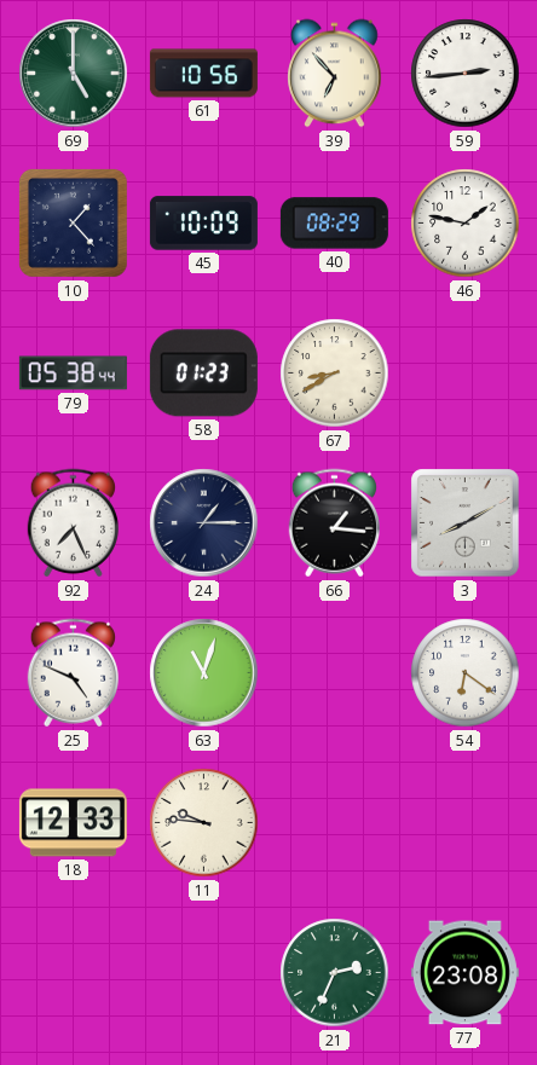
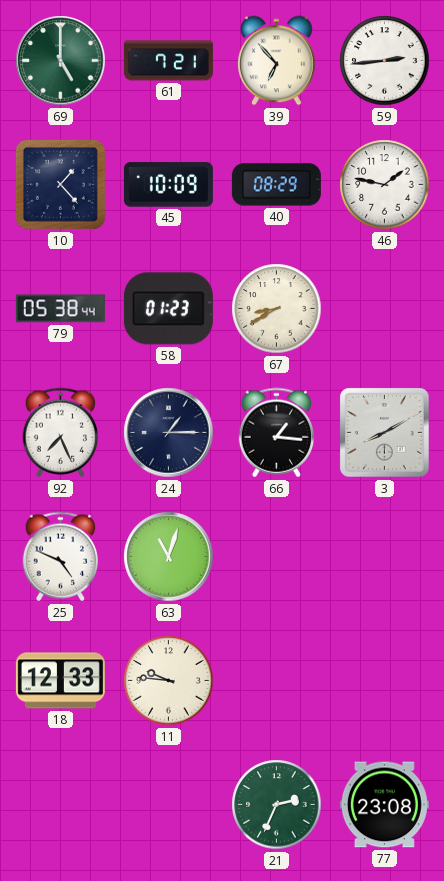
61: 10:56 -> 7:21 (168, 61)
54: 6:21 -> none (466, 673)
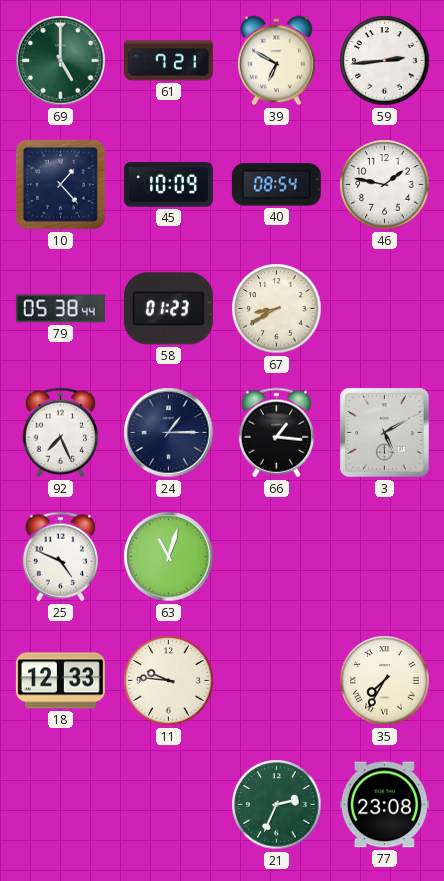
39: 6:53 -> 6:50 (277, 61)
40: 08:29 -> 08:54 (276, 185)
3: 8:10 -> 5:10 (385, 433)
35: none -> 7:35 (385, 681)
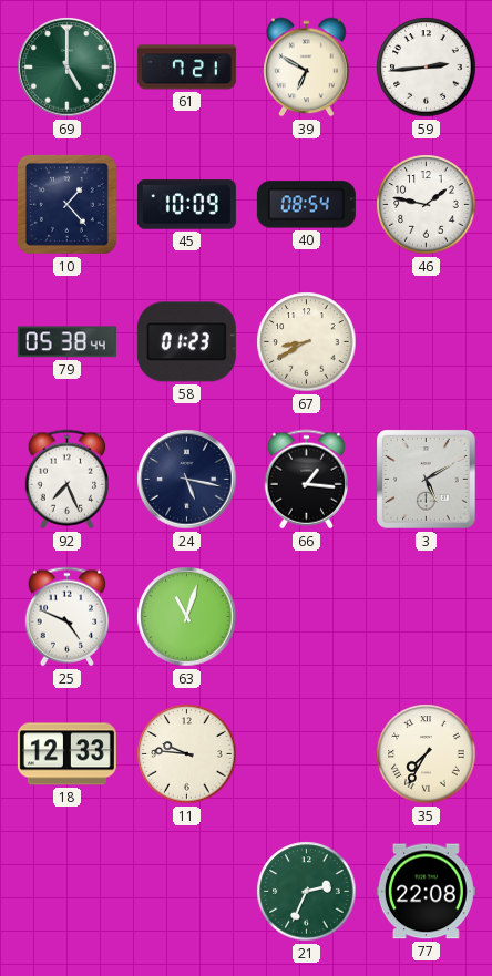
24: 1:15 -> 5:17 (187, 480)
77: 23:08 -> 22:08 (426, 892)
